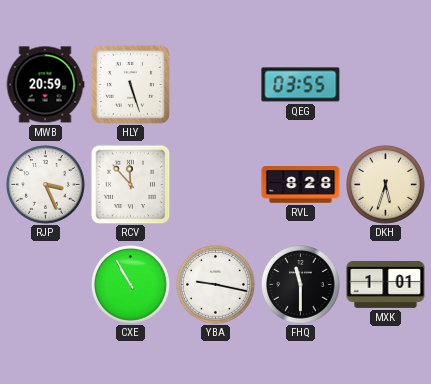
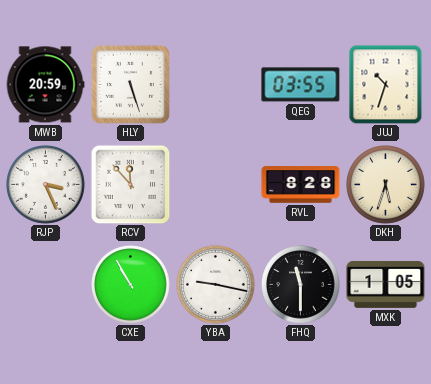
JUJ: none -> 10:33 (386, 85)
MXK: 1:01 -> 1:05 (386, 284)
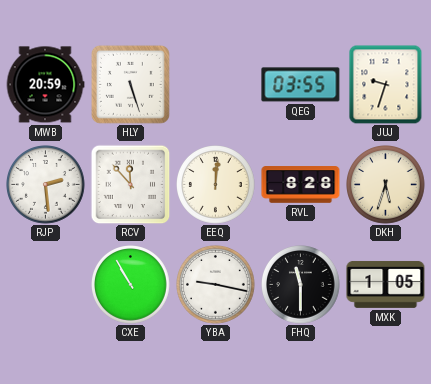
JUJ: 10:33 -> 9:33 (386, 85)
RJP: 3:26 -> 2:29 (46, 185)
EEQ: none -> 12:01 (216, 185)
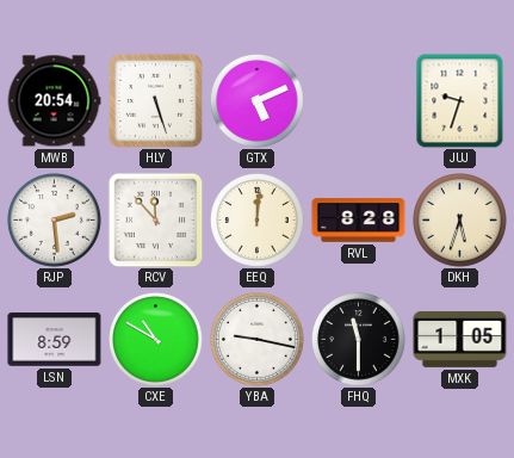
MWB: 20:59 -> 20:54 (54, 101)
GTX: none -> 5:11 (258, 101)
QEG: 03:55 -> none (301, 85)
LSN: none -> 8:59 (55, 340)
CXE: 10:55 -> 10:50 (156, 340)
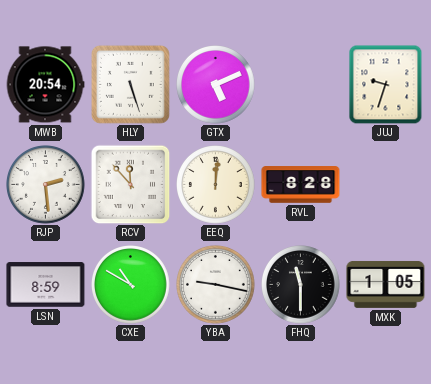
DKH: 5:33 -> none (460, 221)
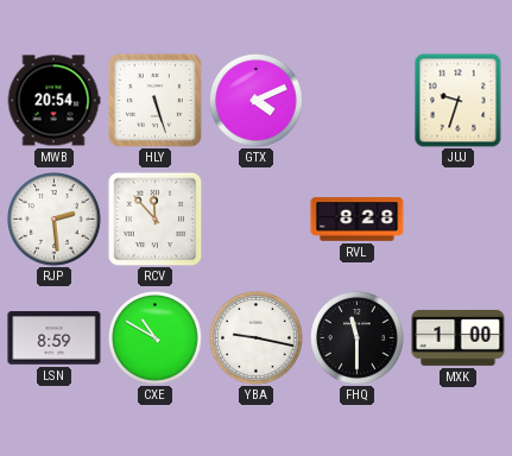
GTX: 5:11 -> 4:11 (257, 101)
EEQ: 12:01 -> none (216, 185)
MXK: 1:05 -> 1:00 (459, 337)
